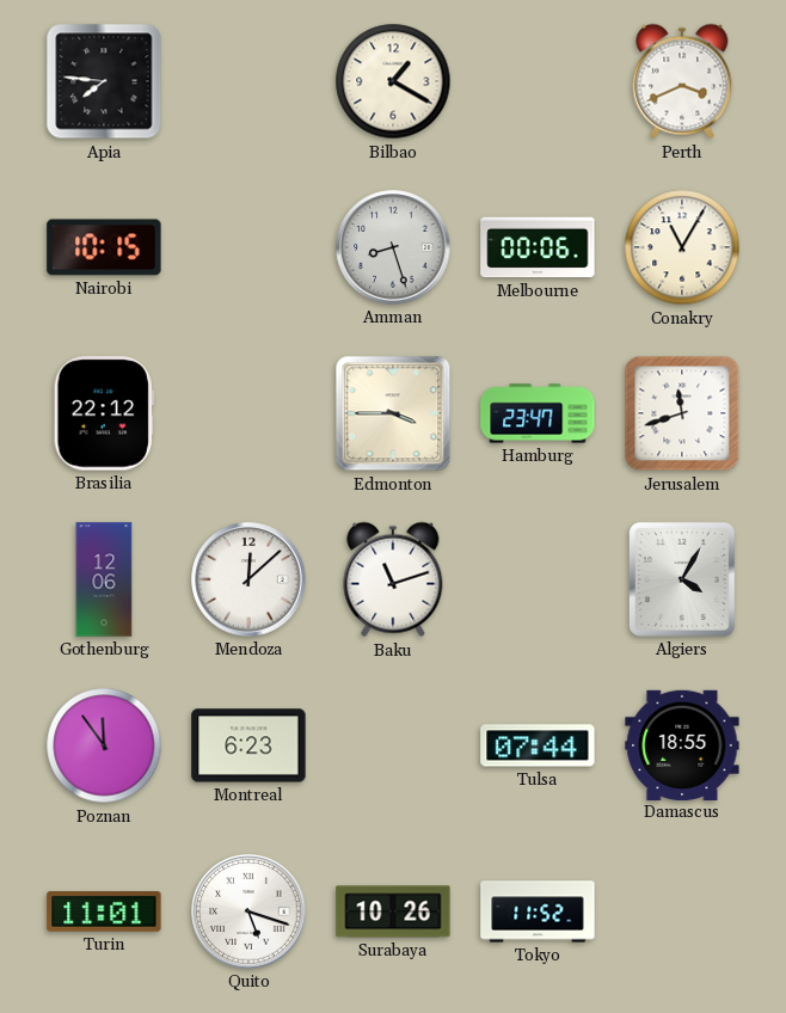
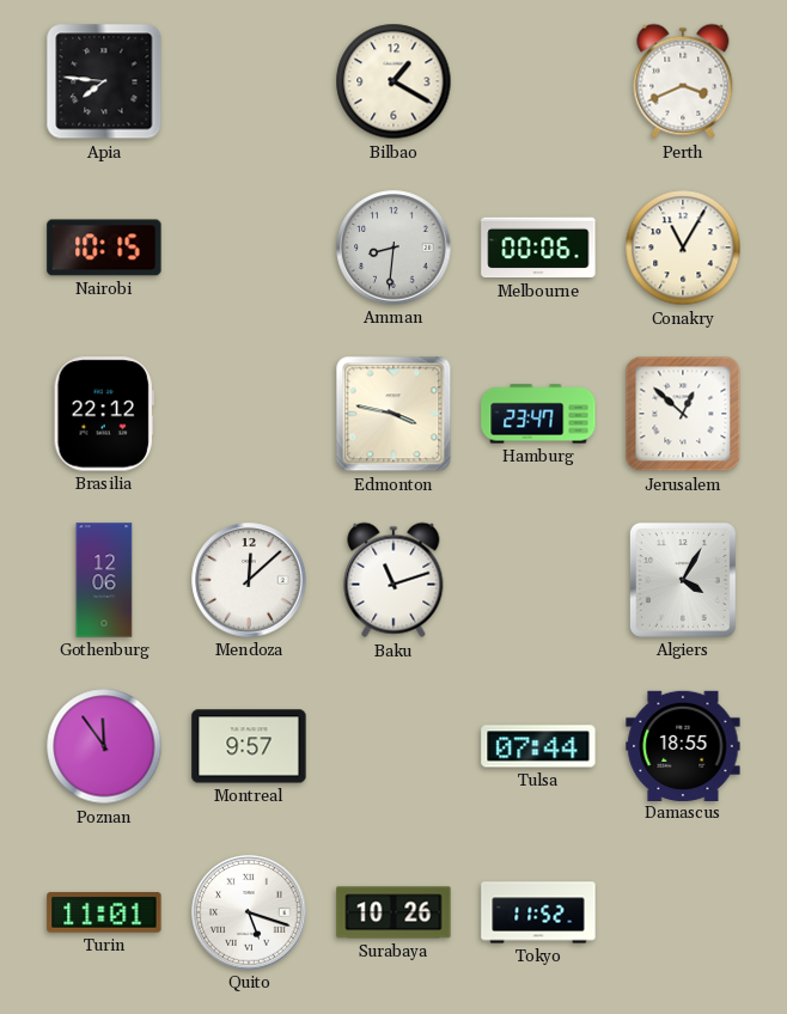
Amman: 8:27 -> 8:31 (393, 248)
Edmonton: 3:45 -> 3:47 (393, 414)
Jerusalem: 11:42 -> 12:52 (683, 414)
Montreal: 6:23 -> 9:57 (249, 746)
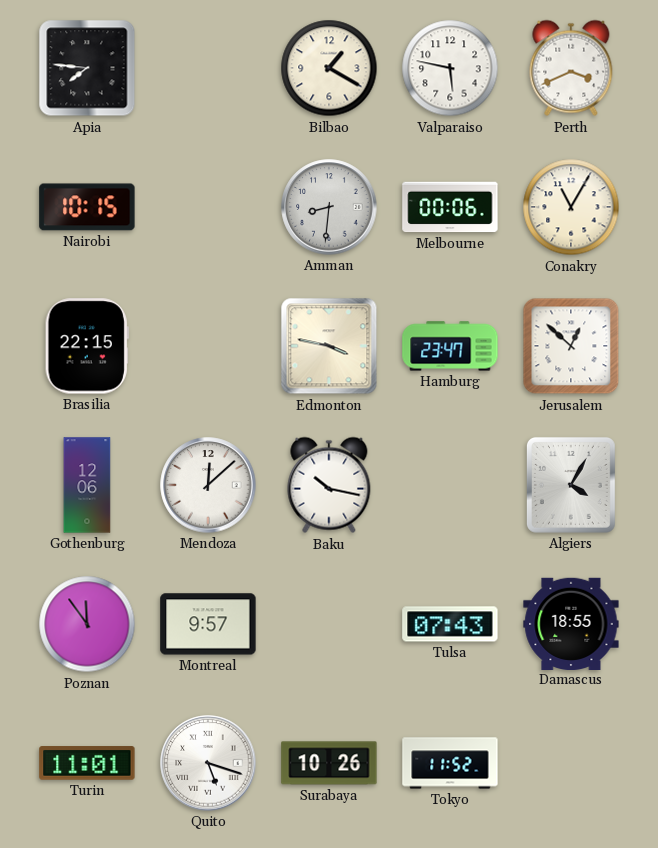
Valparaiso: none -> 5:47 (450, 68)
Brasilia: 22:12 -> 22:15 (87, 346)
Baku: 11:12 -> 10:17 (329, 485)
Tulsa: 07:44 -> 07:43 (450, 624)
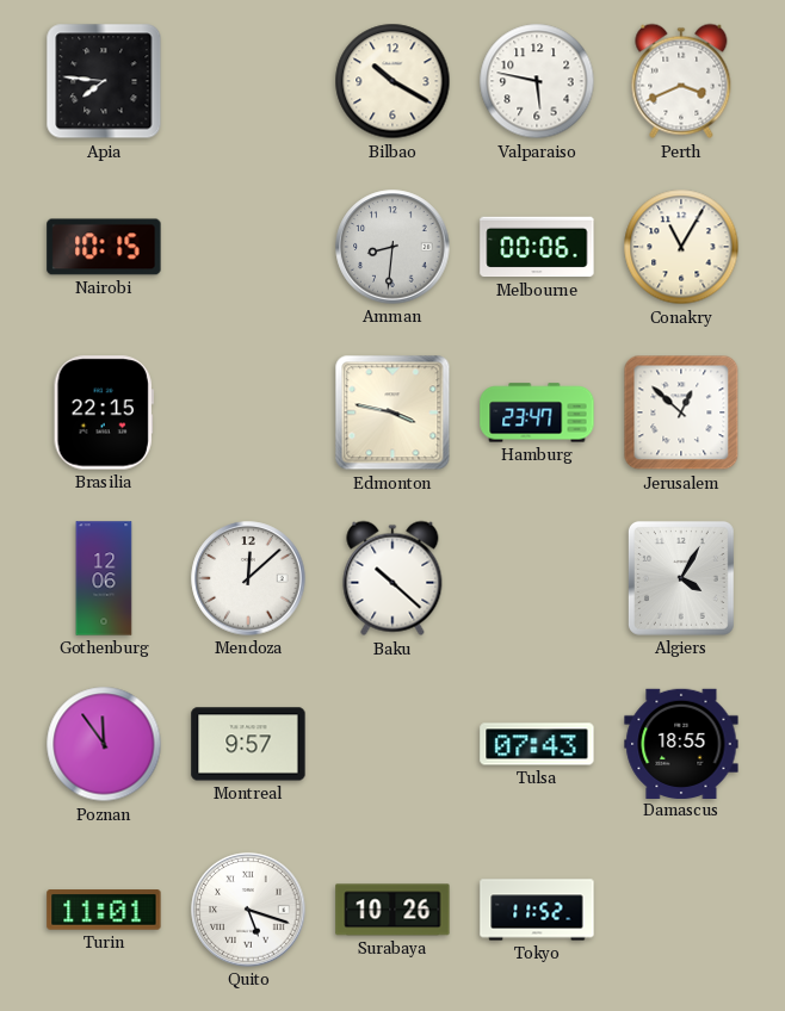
Bilbao: 1:20 -> 10:20 (392, 81)
Baku: 10:17 -> 10:22 (392, 578)
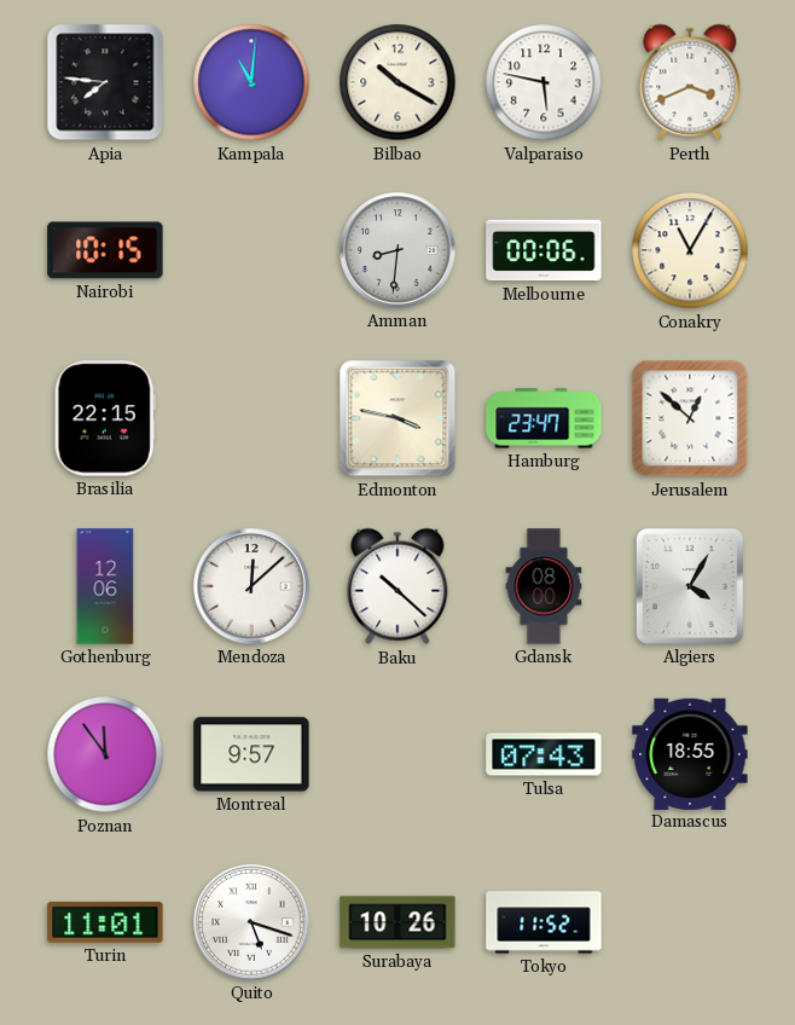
Kampala: none -> 11:01 (251, 82)
Gdansk: none -> 08:00 (544, 586)
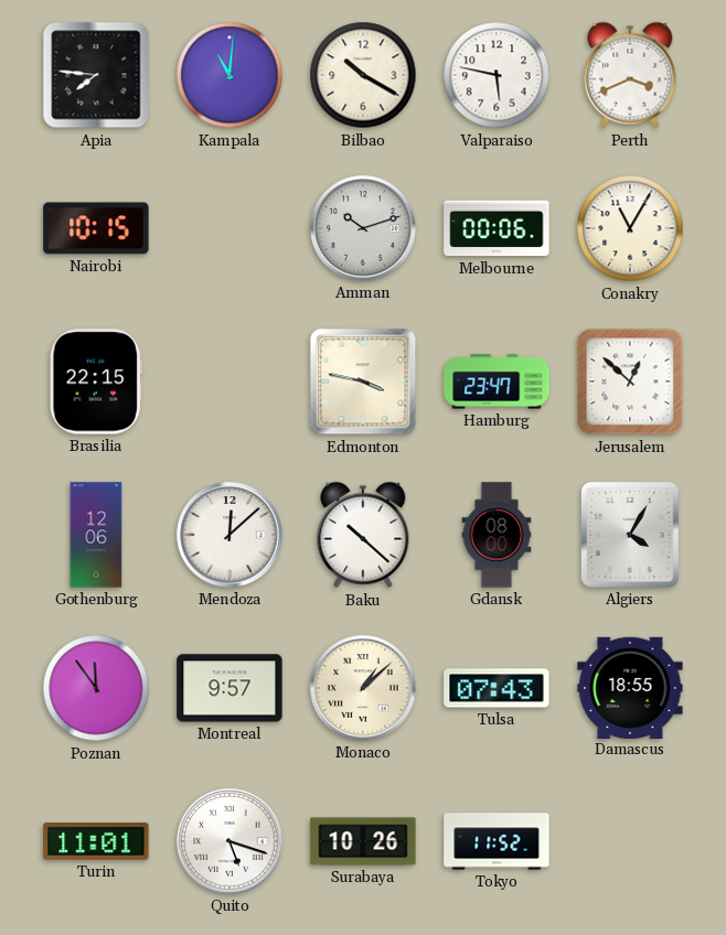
Amman: 8:31 -> 10:12 (363, 228)
Monaco: none -> 1:08 (363, 688)
